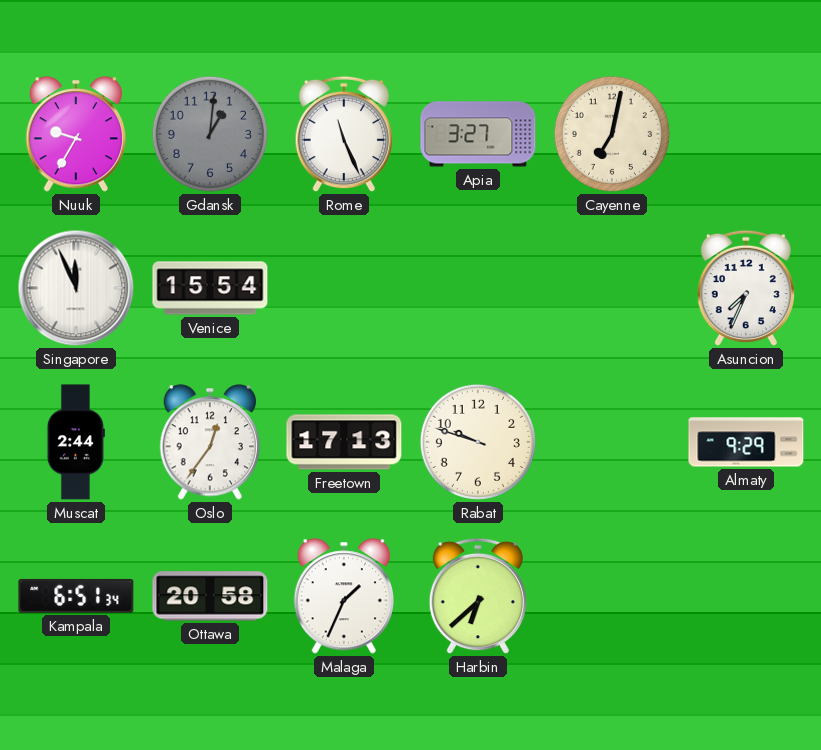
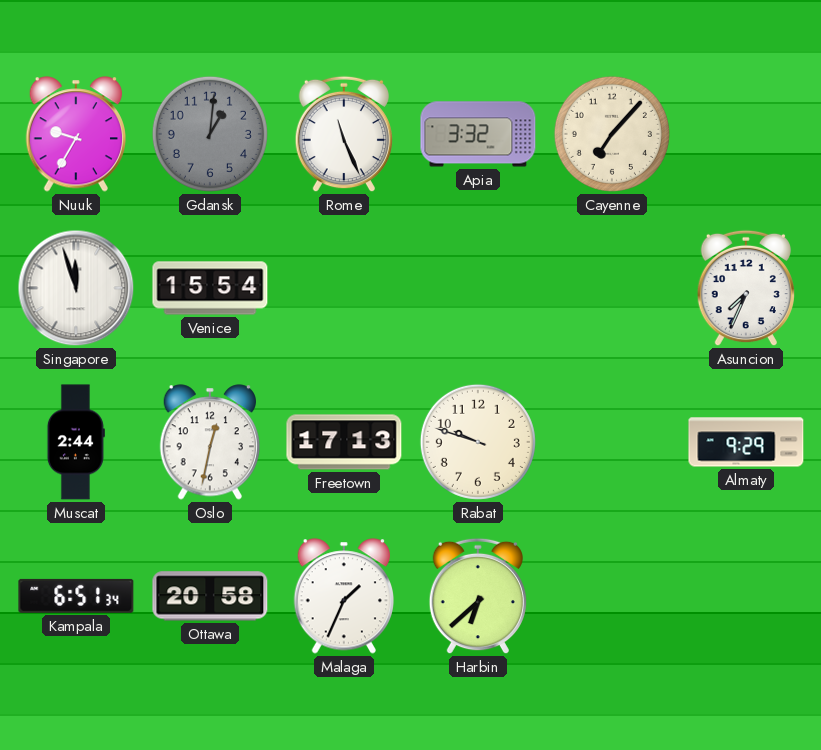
Apia: 3:27 -> 3:32 (478, 134)
Cayenne: 7:02 -> 7:07 (612, 134)
Singapore: 11:56 -> 11:57 (76, 288)
Oslo: 12:36 -> 12:32 (210, 442)
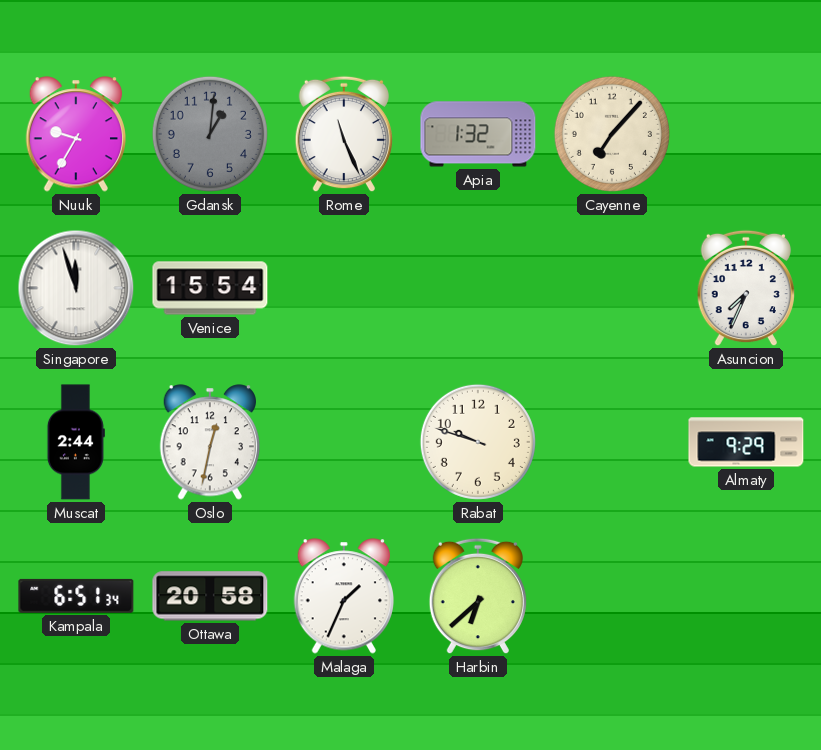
Apia: 3:32 -> 1:32 (478, 134)
Freetown: 17:13 -> none (344, 442)
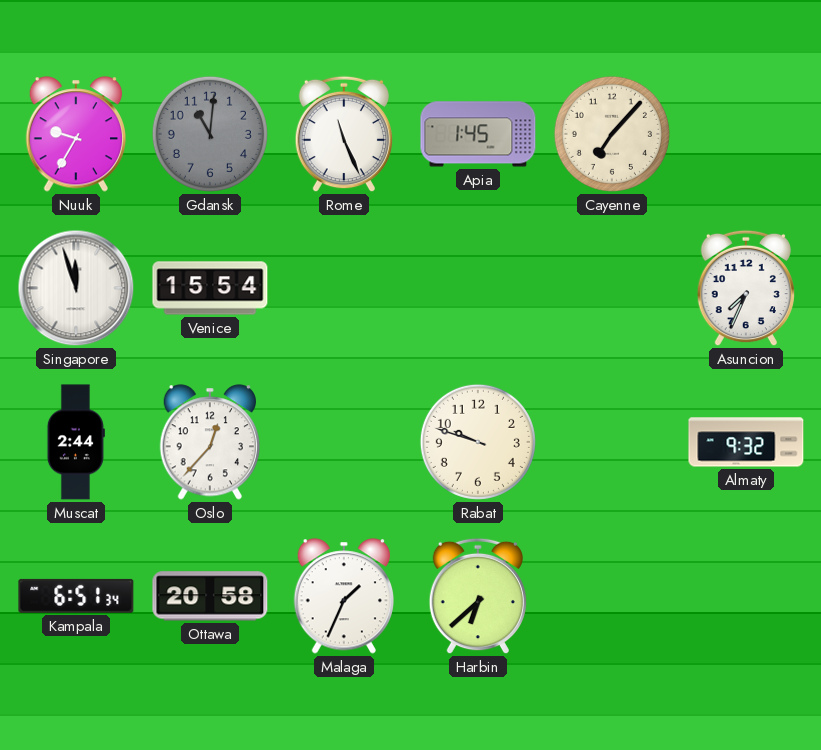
Gdansk: 1:01 -> 11:01 (210, 134)
Apia: 1:32 -> 1:45 (478, 134)
Oslo: 12:32 -> 12:37 (210, 442)
Almaty: 9:29 -> 9:32 (746, 442)
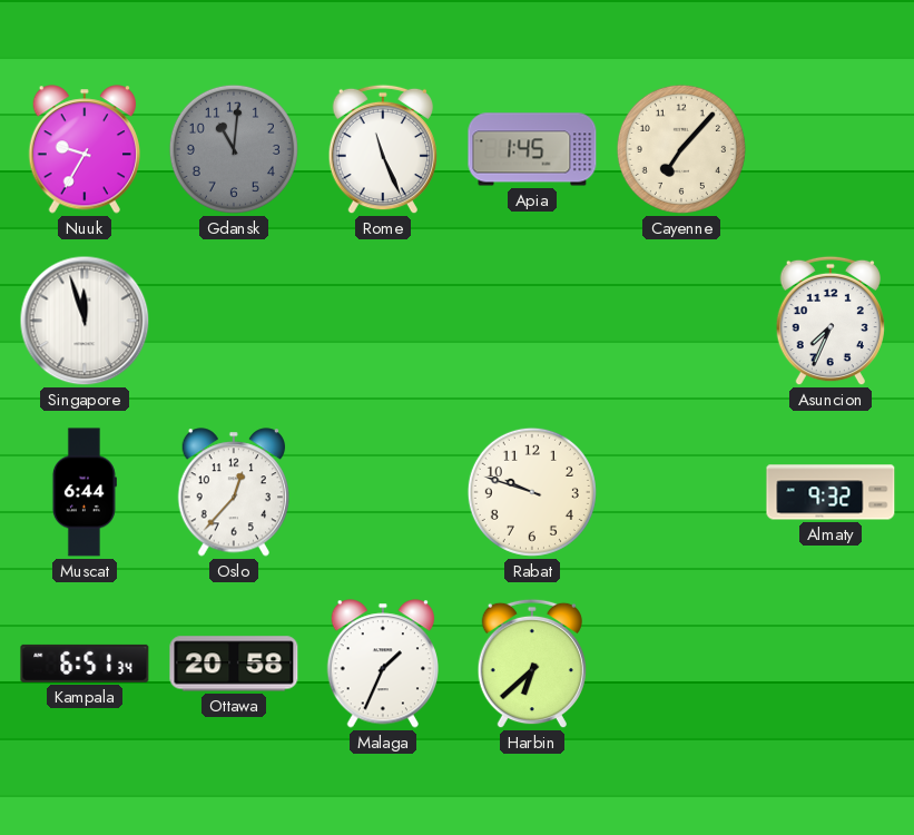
Venice: 15:54 -> none (210, 288)
Muscat: 2:44 -> 6:44 (85, 492)
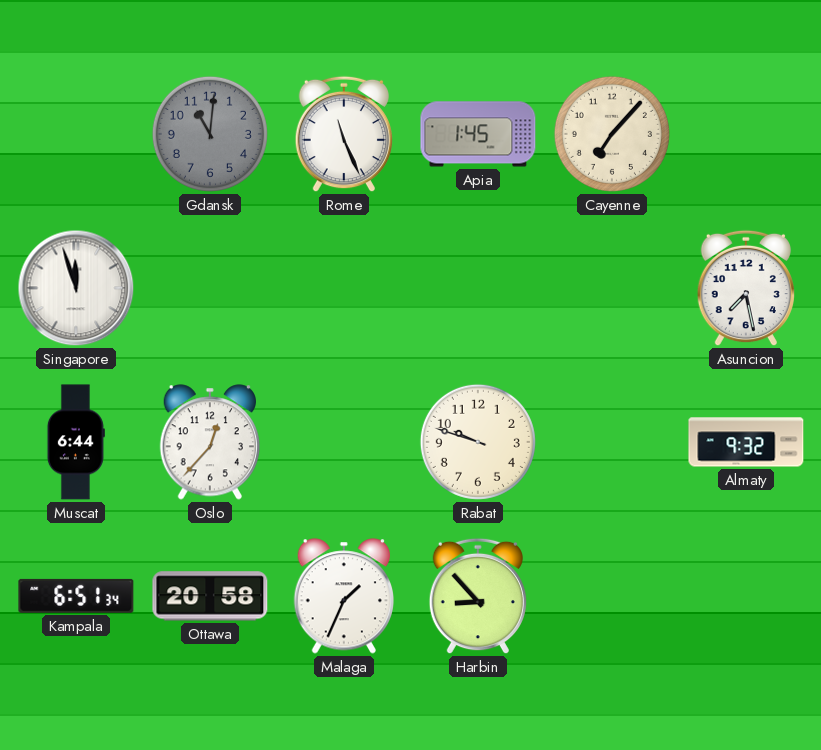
Nuuk: 9:35 -> none (85, 149)
Asuncion: 7:34 -> 7:28 (746, 288)
Harbin: 6:38 -> 8:53 (478, 596)
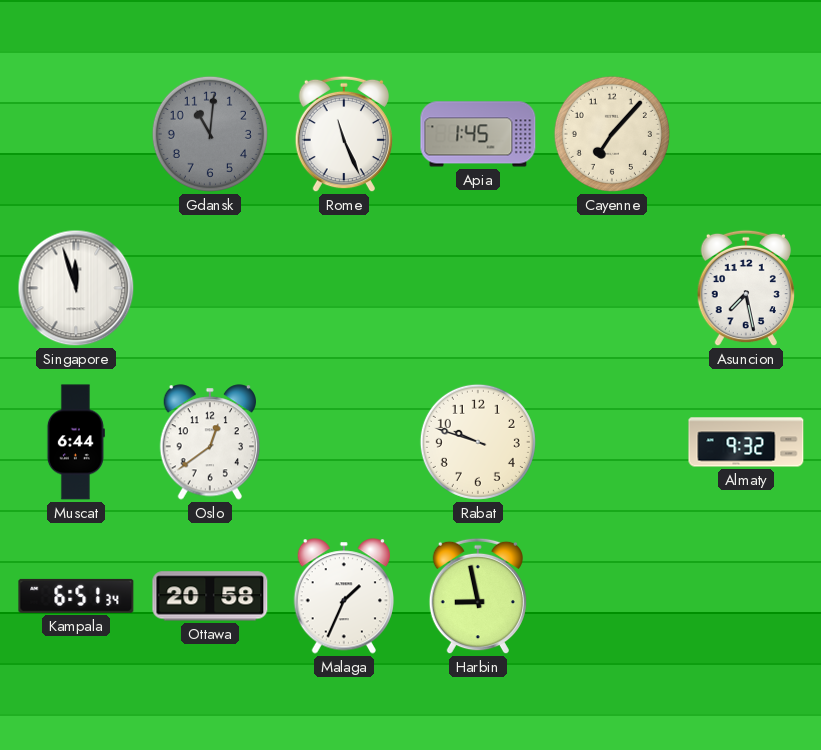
Oslo: 12:37 -> 12:39 (210, 442)
Harbin: 8:53 -> 8:58 (478, 596)
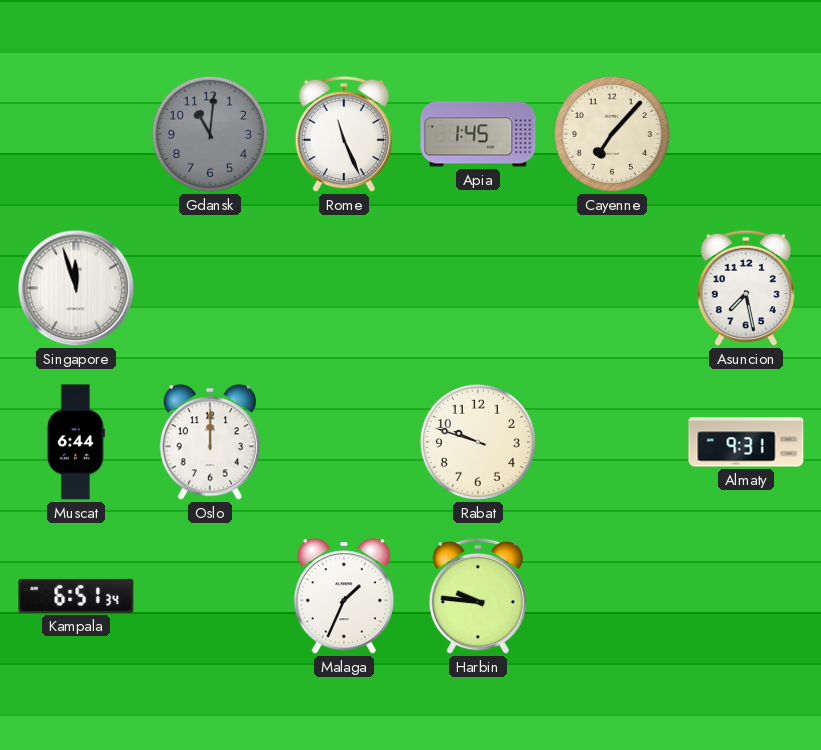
Oslo: 12:39 -> 12:00 (210, 442)
Almaty: 9:32 -> 9:31 (746, 442)
Ottawa: 20:58 -> none (210, 596)
Harbin: 8:58 -> 9:46 (478, 596)
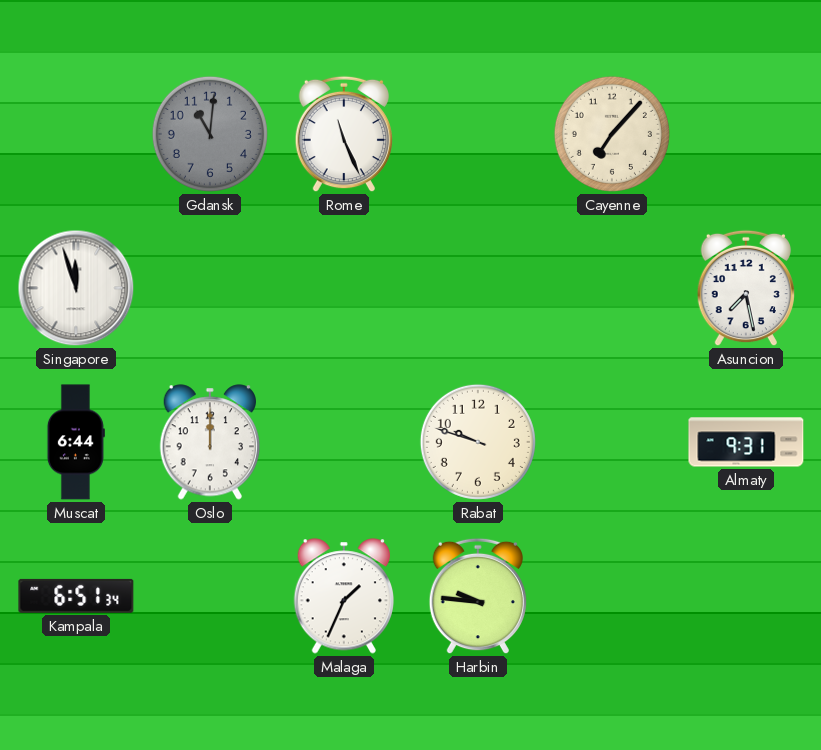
Apia: 1:45 -> none (478, 134)
